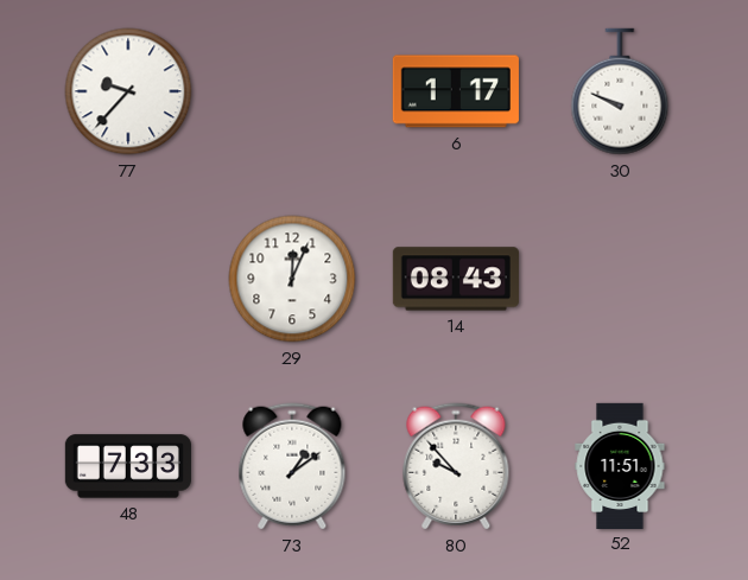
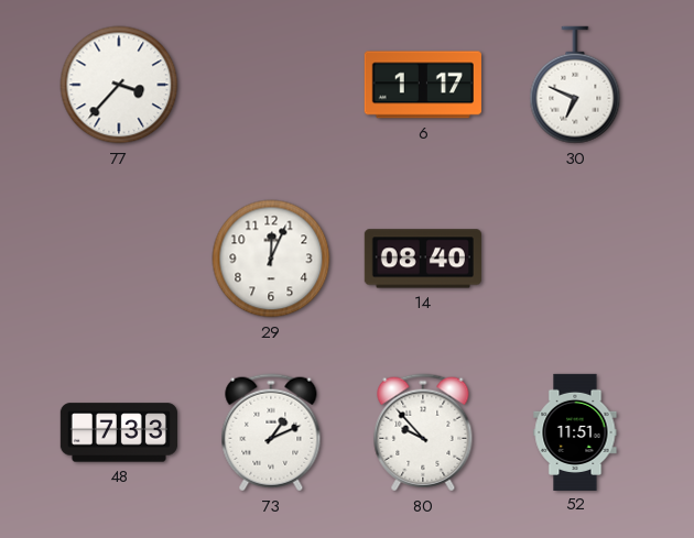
77: 9:37 -> 3:37 (119, 85)
30: 9:49 -> 6:49 (575, 85)
14: 08:43 -> 08:40 (423, 259)
73: 1:09 -> 1:11 (271, 432)
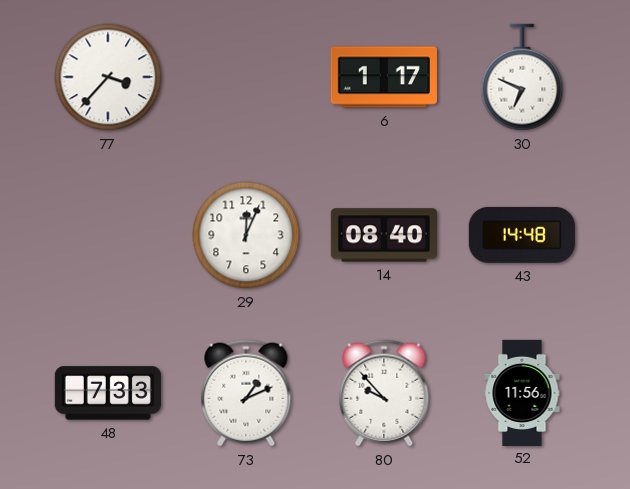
43: none -> 14:48 (522, 235)
52: 11:51 -> 11:56 (522, 392)
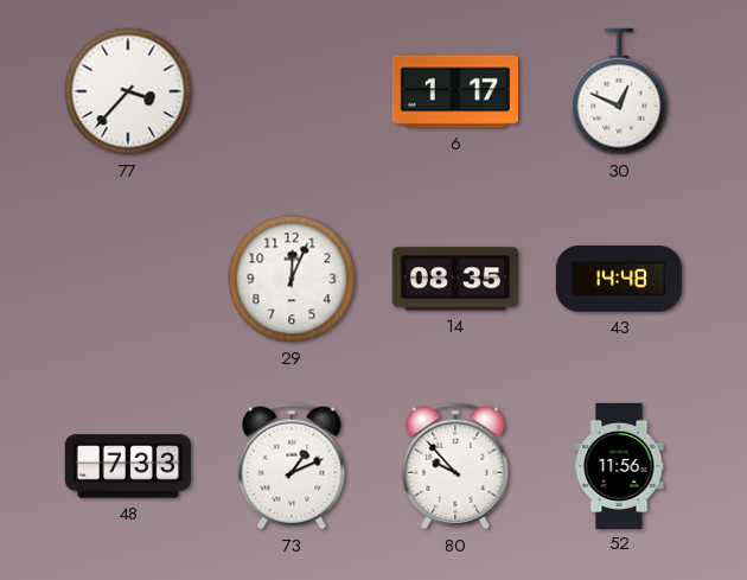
30: 6:49 -> 12:49 (619, 91)
14: 08:40 -> 08:35 (455, 279)
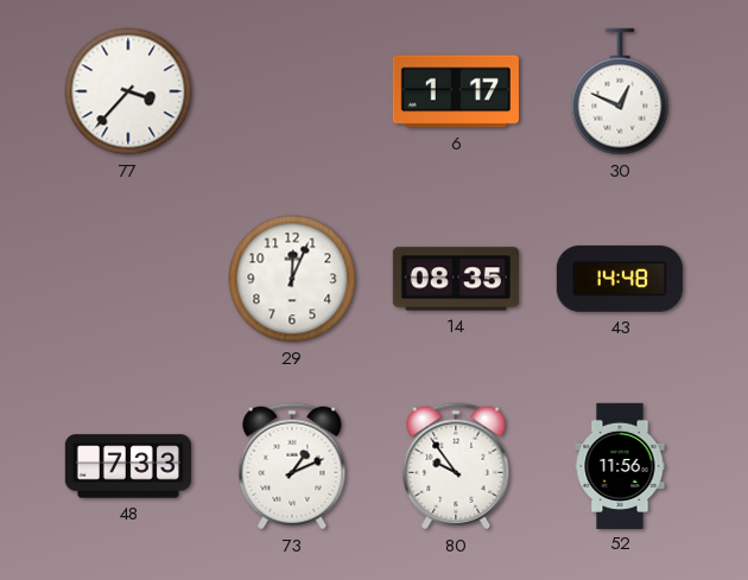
80: 9:53 -> 9:54 (456, 466)
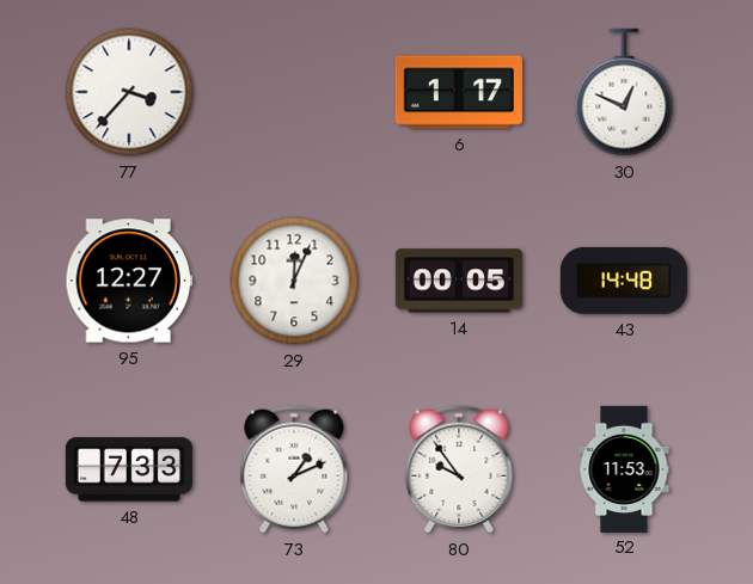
95: none -> 12:27 (129, 281)
14: 08:35 -> 00:05 (459, 281)
52: 11:56 -> 11:53 (624, 468)
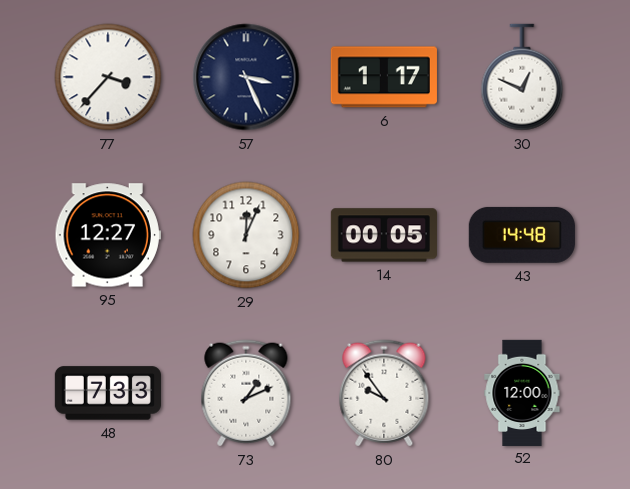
57: none -> 3:26 (246, 77)
52: 11:53 -> 12:00 (522, 392)
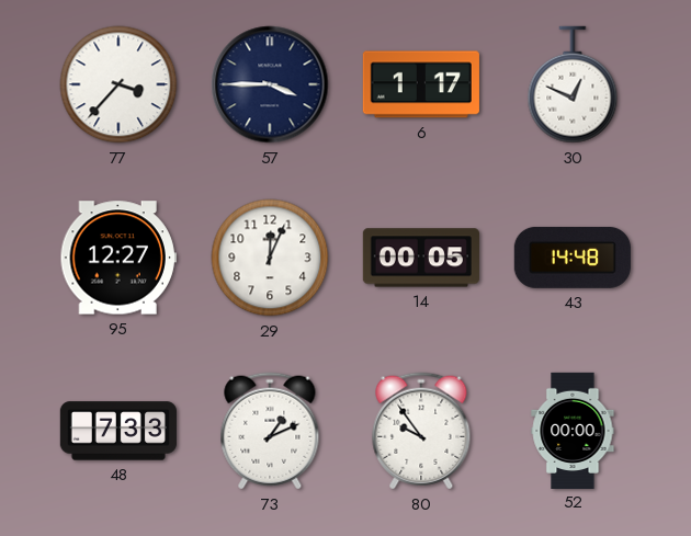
57: 3:26 -> 3:45 (270, 84)
52: 12:00 -> 00:00 (573, 430)
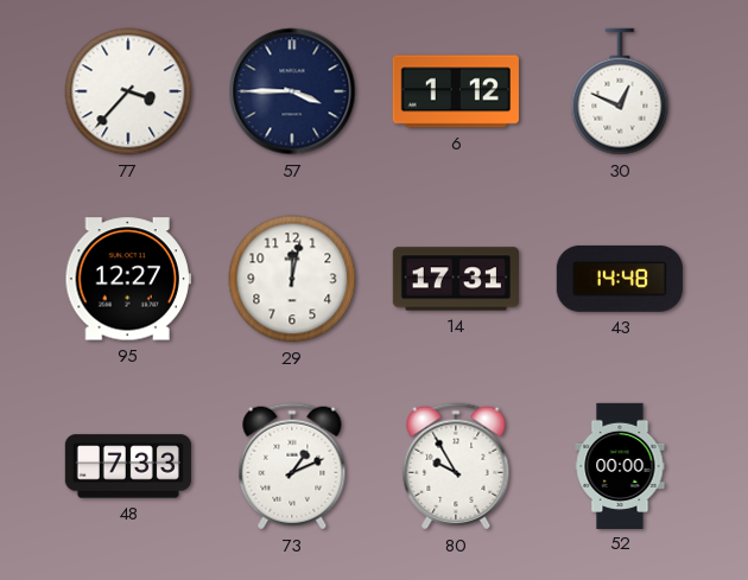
6: 1:17 -> 1:12 (456, 91)
29: 12:04 -> 12:02 (292, 279)
14: 00:05 -> 17:31 (456, 279)
80: 9:54 -> 9:55 (456, 466)
